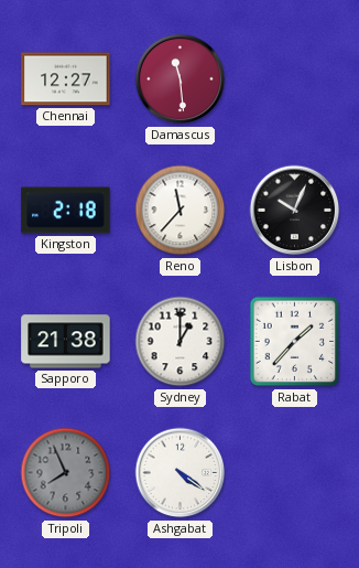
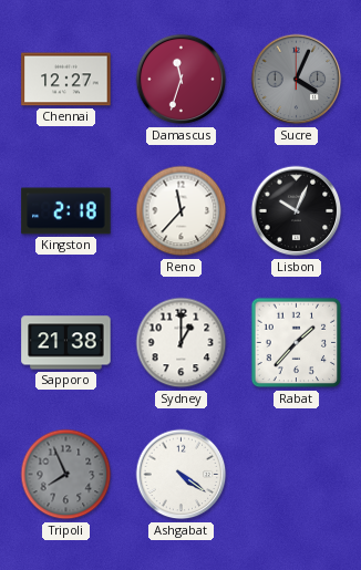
Damascus: 11:29 -> 11:33 (182, 80)
Sucre: none -> 4:04 (297, 80)
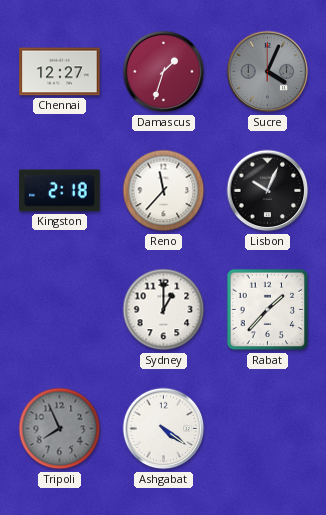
Damascus: 11:33 -> 1:33 (164, 72)
Sapporo: 21:38 -> none (66, 343)
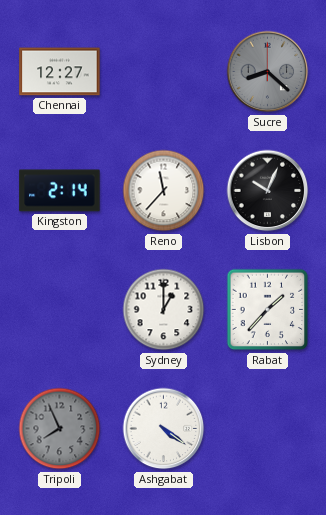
Damascus: 1:33 -> none (164, 72)
Sucre: 4:04 -> 8:22 (268, 72)
Kingston: 2:18 -> 2:14 (60, 191)
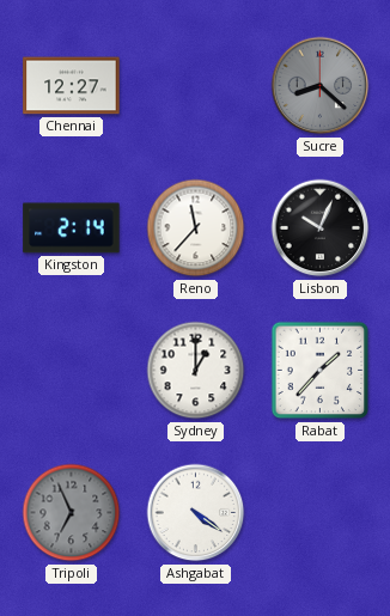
Tripoli: 7:56 -> 6:56 (72, 513)
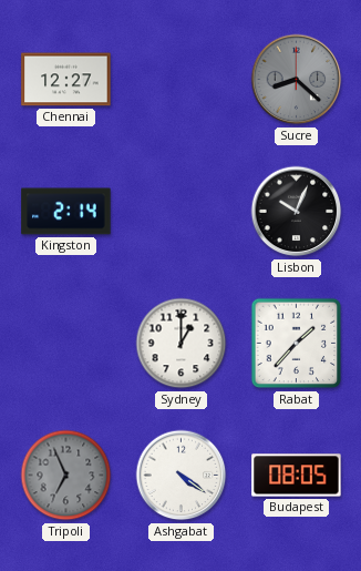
Reno: 11:37 -> none (196, 228)
Budapest: none -> 08:05 (297, 476)
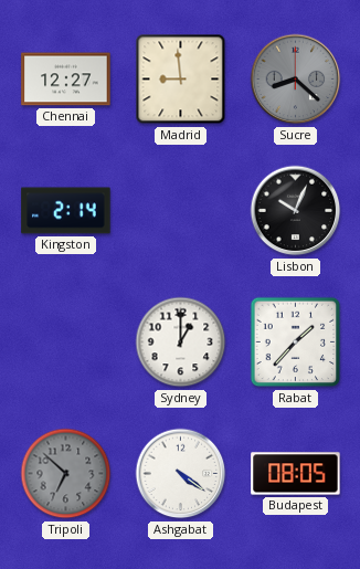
Madrid: none -> 8:59 (181, 80)
Tripoli: 6:56 -> 6:52 (66, 474)
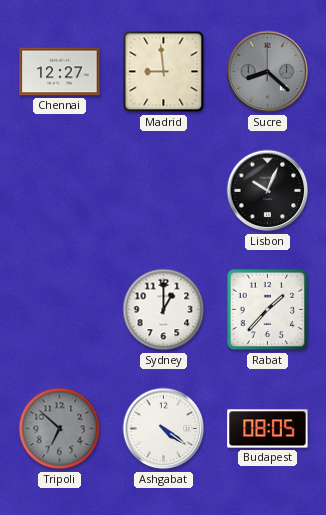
Kingston: 2:14 -> none (66, 211)
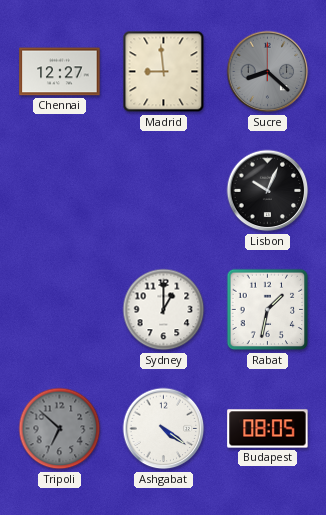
Rabat: 1:37 -> 1:32 (268, 310)
